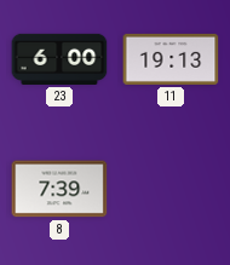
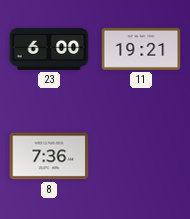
11: 19:13 -> 19:21 (141, 49)
8: 7:39 -> 7:36 (49, 156)
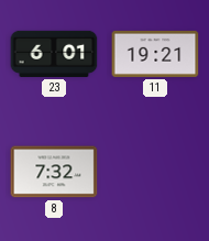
23: 6:00 -> 6:01 (54, 54)
8: 7:36 -> 7:32 (54, 172)
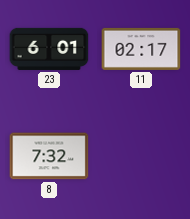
11: 19:21 -> 02:17 (141, 49)
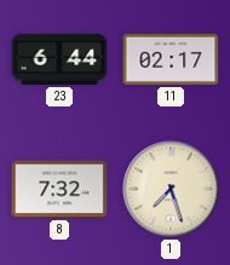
23: 6:01 -> 6:44 (59, 59)
1: none -> 7:27 (171, 189)
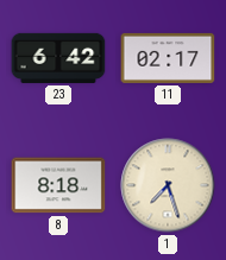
23: 6:44 -> 6:42 (58, 58)
8: 7:32 -> 8:18 (58, 185)
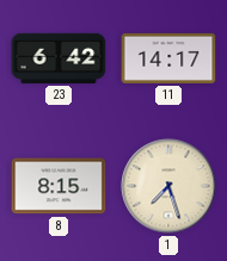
11: 02:17 -> 14:17 (168, 58)
8: 8:18 -> 8:15 (59, 186)
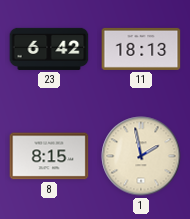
11: 14:17 -> 18:13 (141, 49)
1: 7:27 -> 1:58 (141, 156)
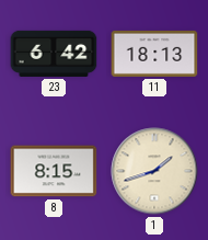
1: 1:58 -> 1:42 (154, 171)
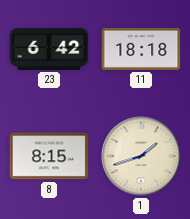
11: 18:13 -> 18:18 (141, 49)
